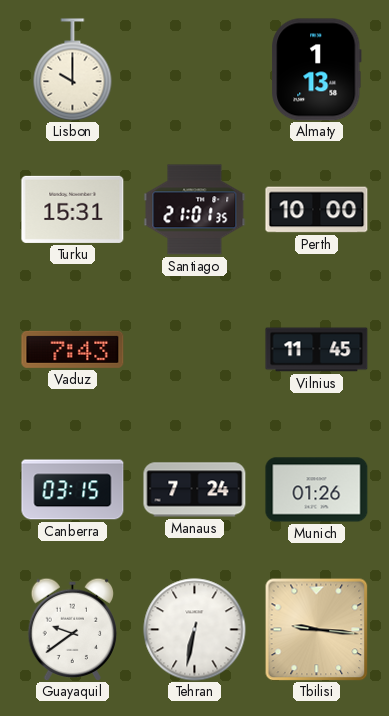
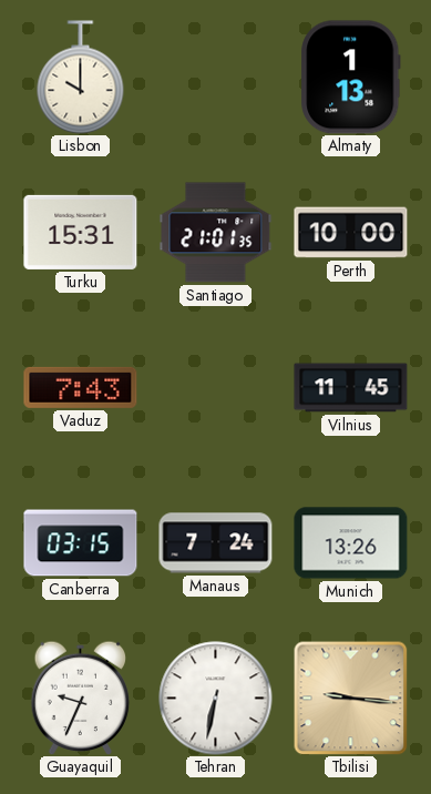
Munich: 01:26 -> 13:26 (351, 543)
Guayaquil: 9:39 -> 9:34 (81, 698)
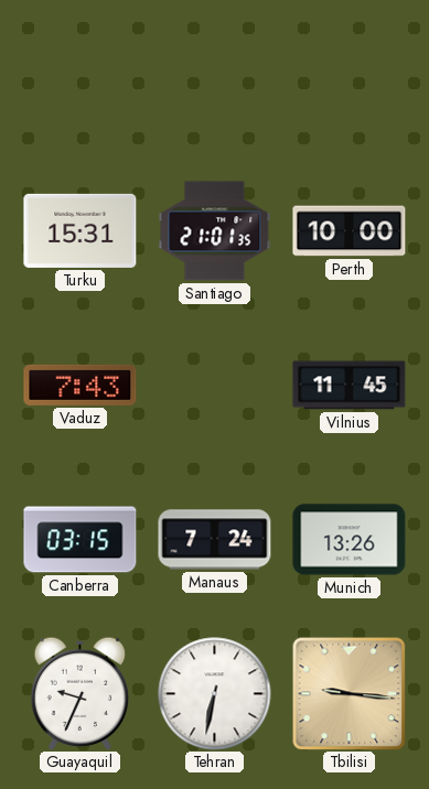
Lisbon: 10:00 -> none (81, 78)
Almaty: 1:13 -> none (351, 78)
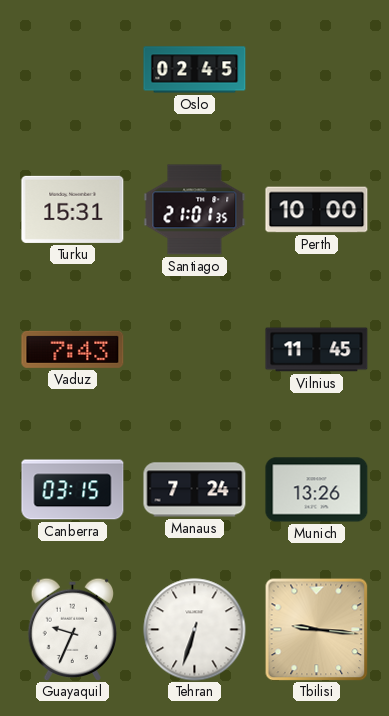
Oslo: none -> 02:45 (195, 70)
Tehran: 6:32 -> 6:33 (195, 630)
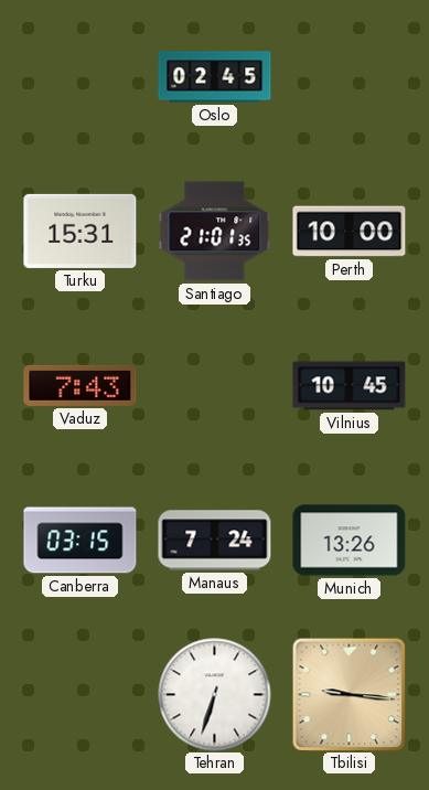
Vilnius: 11:45 -> 10:45 (350, 386)
Guayaquil: 9:34 -> none (73, 629)
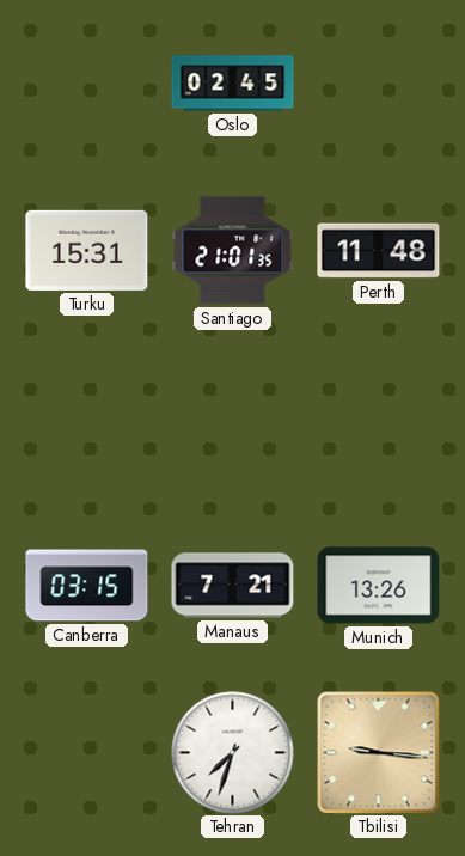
Perth: 10:00 -> 11:48 (379, 251)
Vaduz: 7:43 -> none (81, 385)
Vilnius: 10:45 -> none (350, 386)
Manaus: 7:24 -> 7:21 (233, 586)
Tehran: 6:33 -> 7:33 (233, 753)
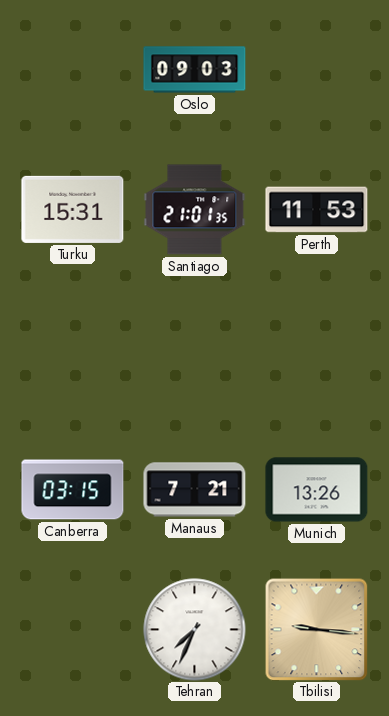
Oslo: 02:45 -> 09:03 (195, 70)
Perth: 11:48 -> 11:53 (317, 210)
Tehran: 7:33 -> 7:34 (195, 630)
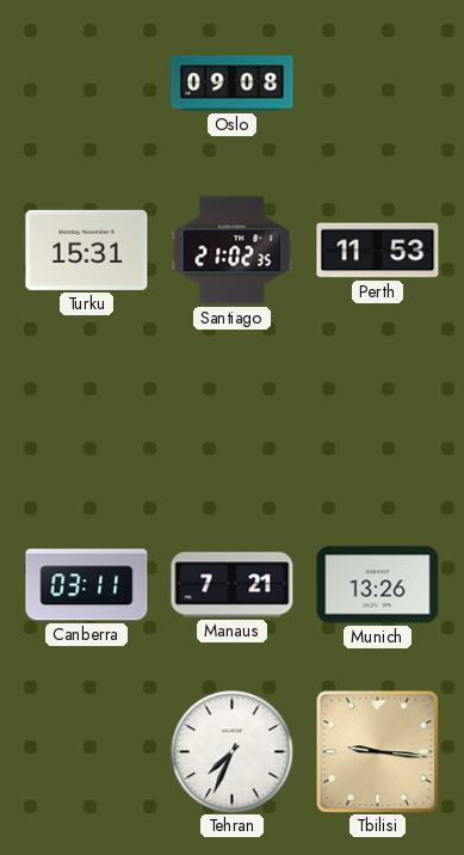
Oslo: 09:03 -> 09:08 (233, 84)
Santiago: 21:01 -> 21:02 (233, 251)
Canberra: 03:15 -> 03:11 (87, 585)
